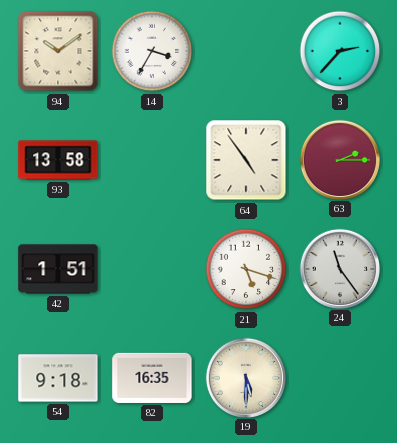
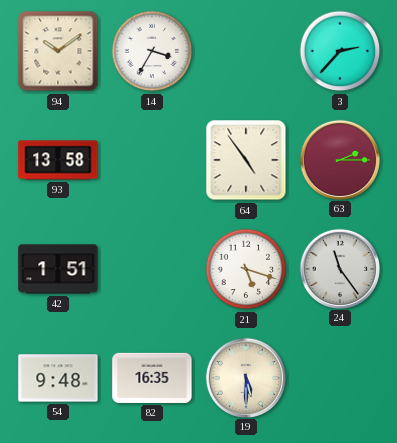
54: 9:18 -> 9:48 (58, 378)
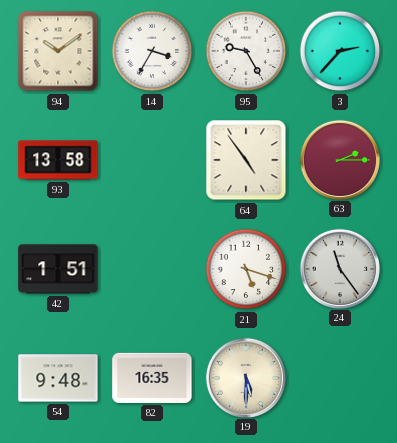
95: none -> 9:25 (246, 51)
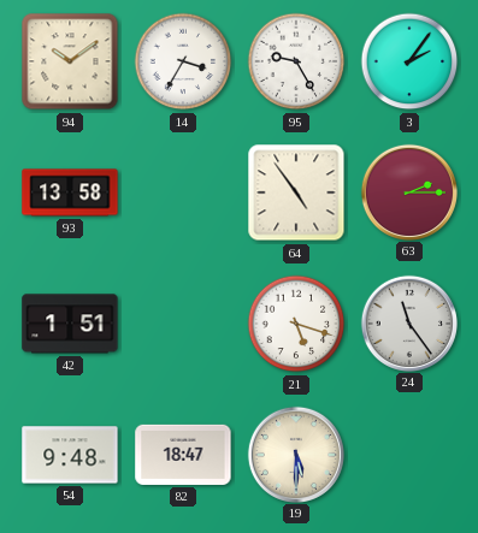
3: 2:37 -> 2:06 (409, 61)
82: 16:35 -> 18:47 (183, 455)
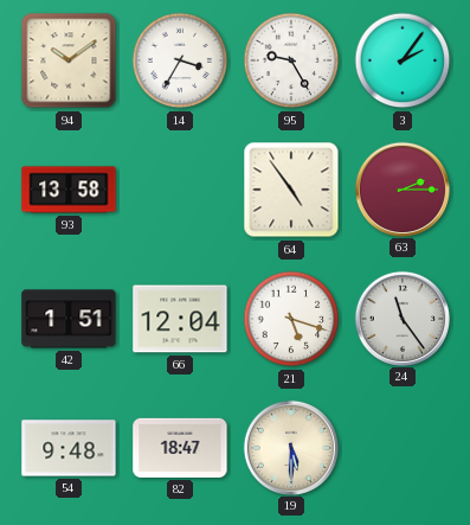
66: none -> 12:04 (180, 319)
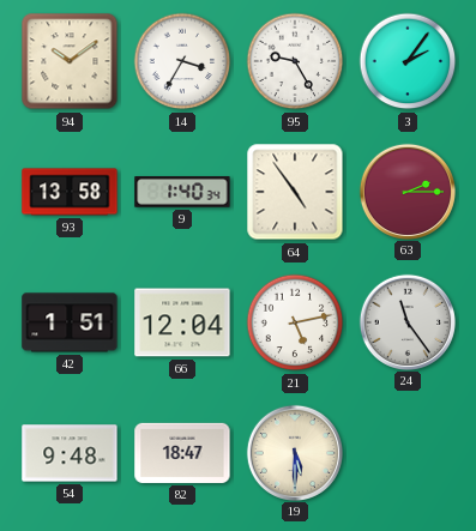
9: none -> 1:40 (182, 192)
21: 5:18 -> 5:13 (295, 322)
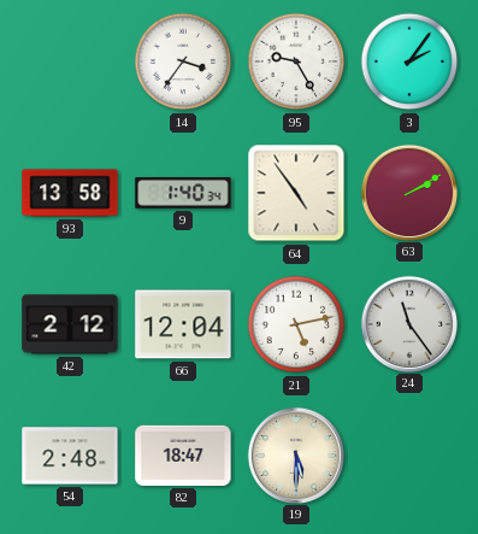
94: 10:09 -> none (70, 61)
14: 3:35 -> 3:36 (183, 61)
63: 2:15 -> 2:10 (408, 192)
42: 1:51 -> 2:12 (70, 324)
54: 9:48 -> 2:48 (70, 456)
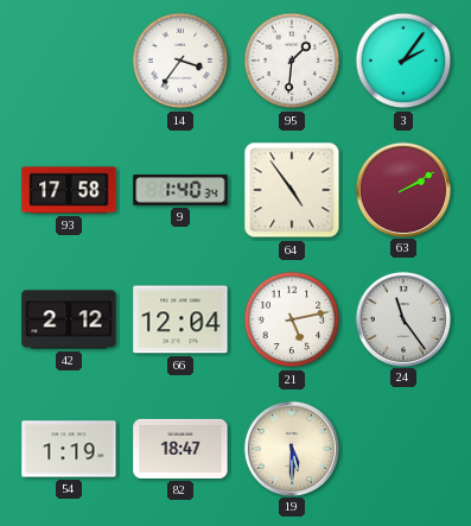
95: 9:25 -> 1:31 (292, 61)
93: 13:58 -> 17:58 (69, 190)
54: 2:48 -> 1:19 (69, 449)
